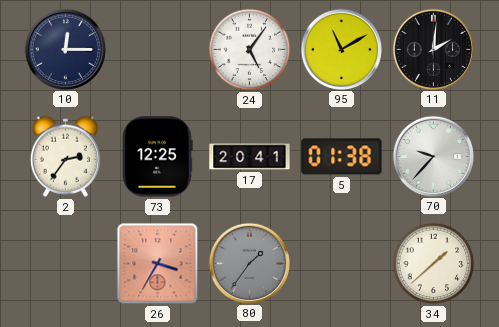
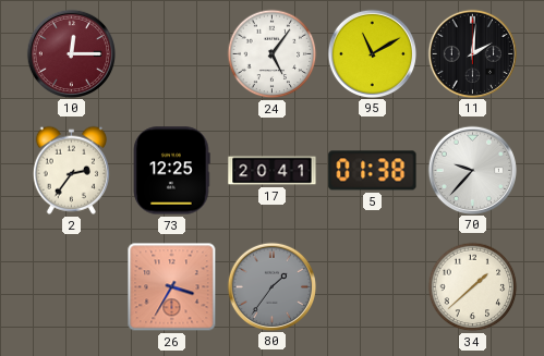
10 dial: navy -> burgundy (71, 53)
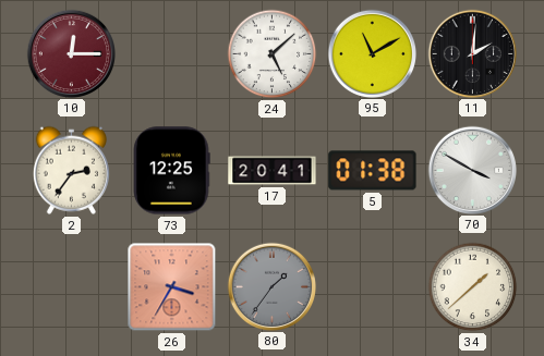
24: 5:06 -> 5:08 (273, 54)
70: 9:37 -> 3:50 (472, 170)
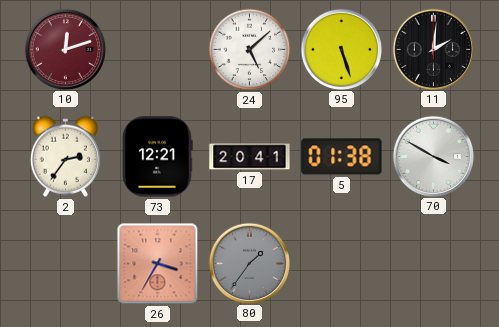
10: 12:15 -> 12:12 (65, 49)
95: 11:10 -> 5:27 (341, 49)
73: 12:25 -> 12:21 (157, 157)
34: 1:38 -> none (473, 287)
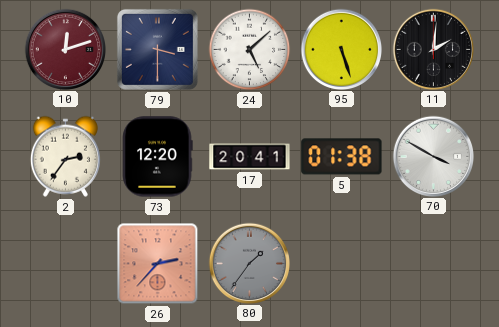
79: none -> 3:30 (157, 49)
73: 12:21 -> 12:20 (157, 157)
26: 3:35 -> 2:37 (158, 264)
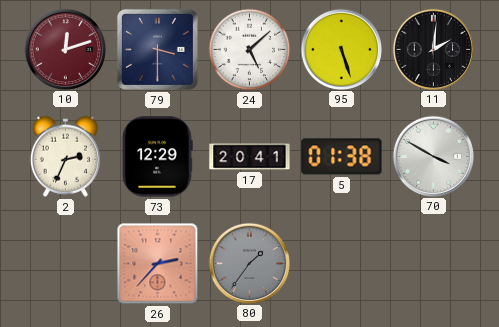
2: 2:36 -> 2:34 (65, 156)
73: 12:20 -> 12:29 (157, 157)
